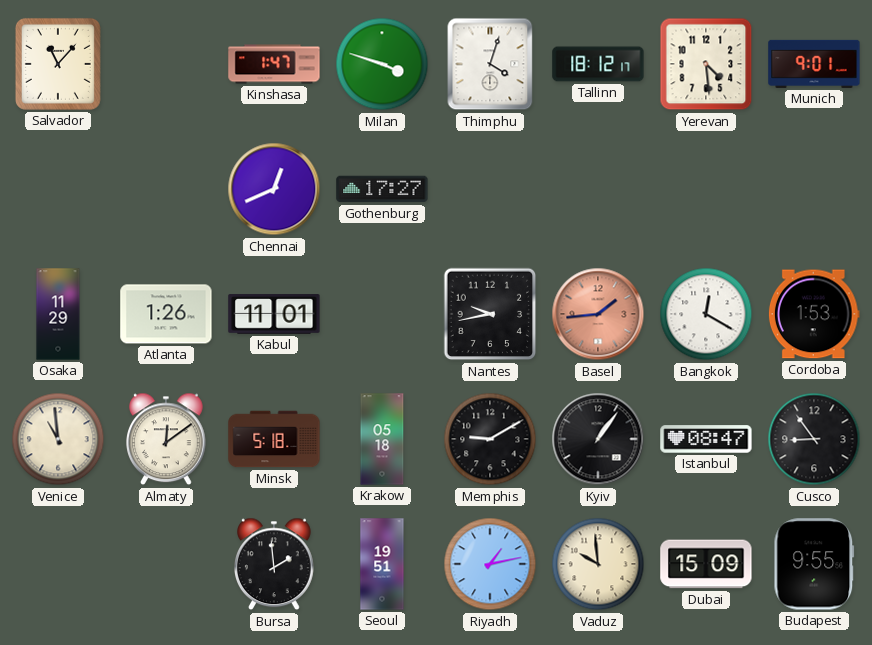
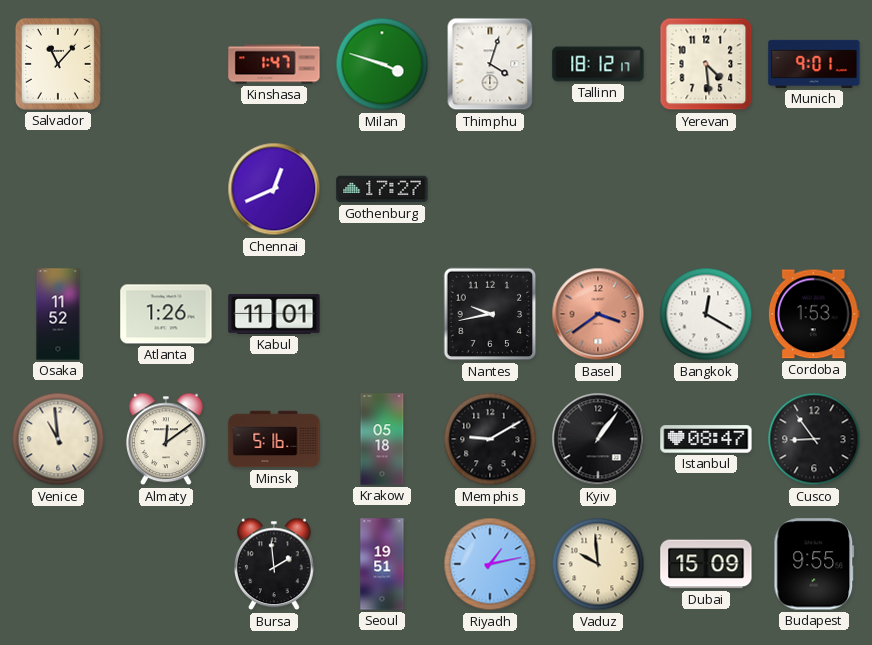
Osaka: 11:29 -> 11:52 (58, 314)
Basel: 1:44 -> 3:39 (598, 314)
Minsk: 5:18 -> 5:16 (274, 439)
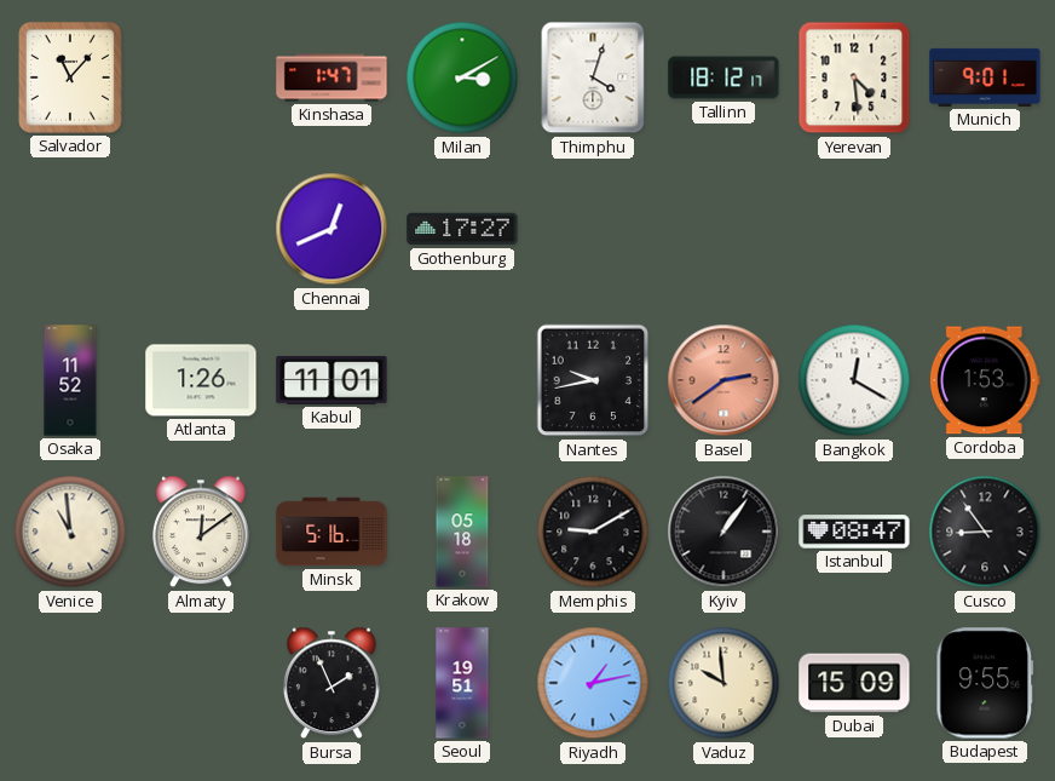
Milan: 3:48 -> 3:10 (462, 77)
Basel: 3:39 -> 2:39 (723, 380)
Bursa: 1:59 -> 1:56 (333, 683)
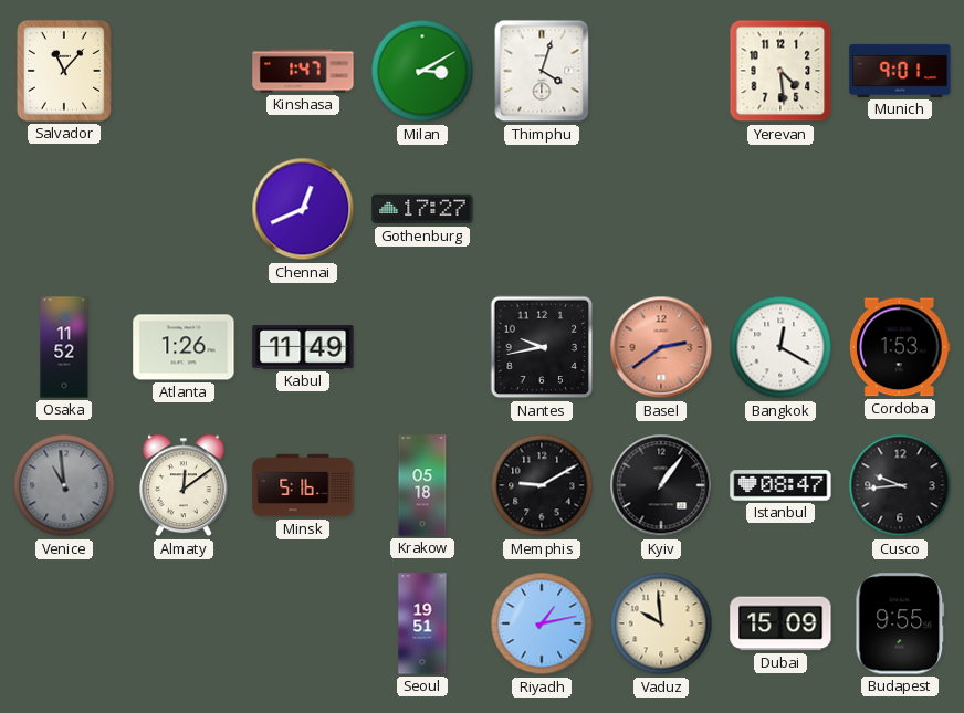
Tallinn: 18:12 -> none (723, 77)
Kabul: 11:01 -> 11:49 (303, 347)
Venice dial: cream -> grey (64, 485)
Cusco: 8:54 -> 9:44 (900, 485)
Bursa: 1:56 -> none (333, 683)
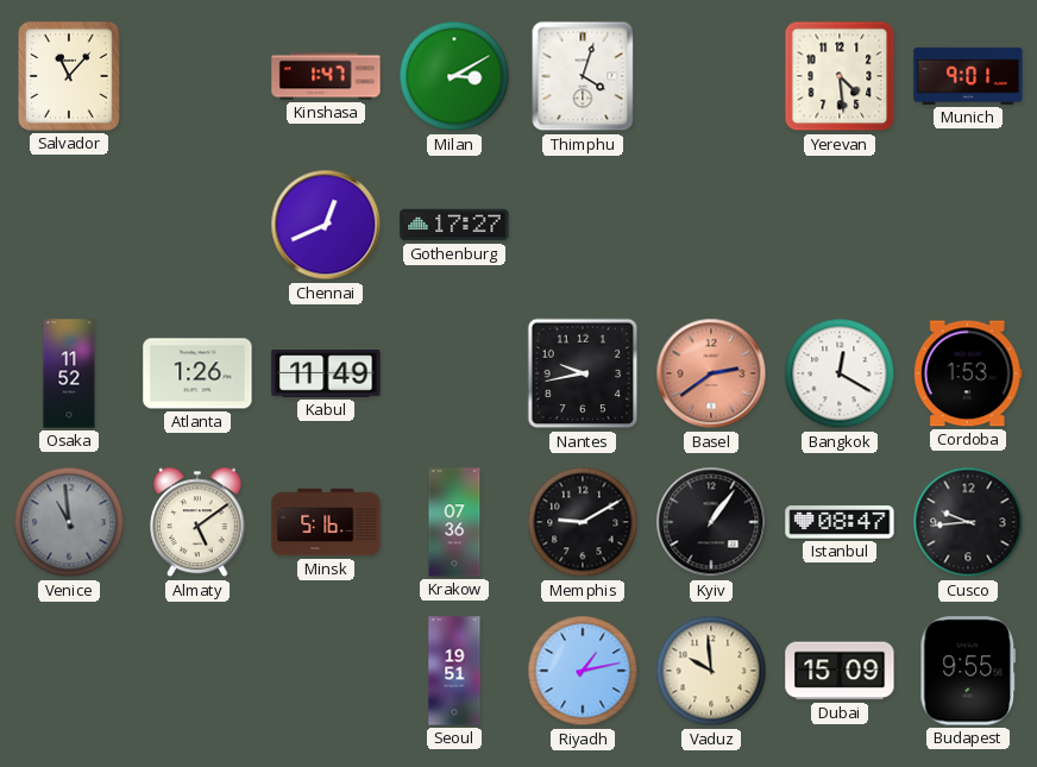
Almaty: 12:09 -> 5:09 (199, 522)
Krakow: 05:18 -> 07:36 (454, 522)
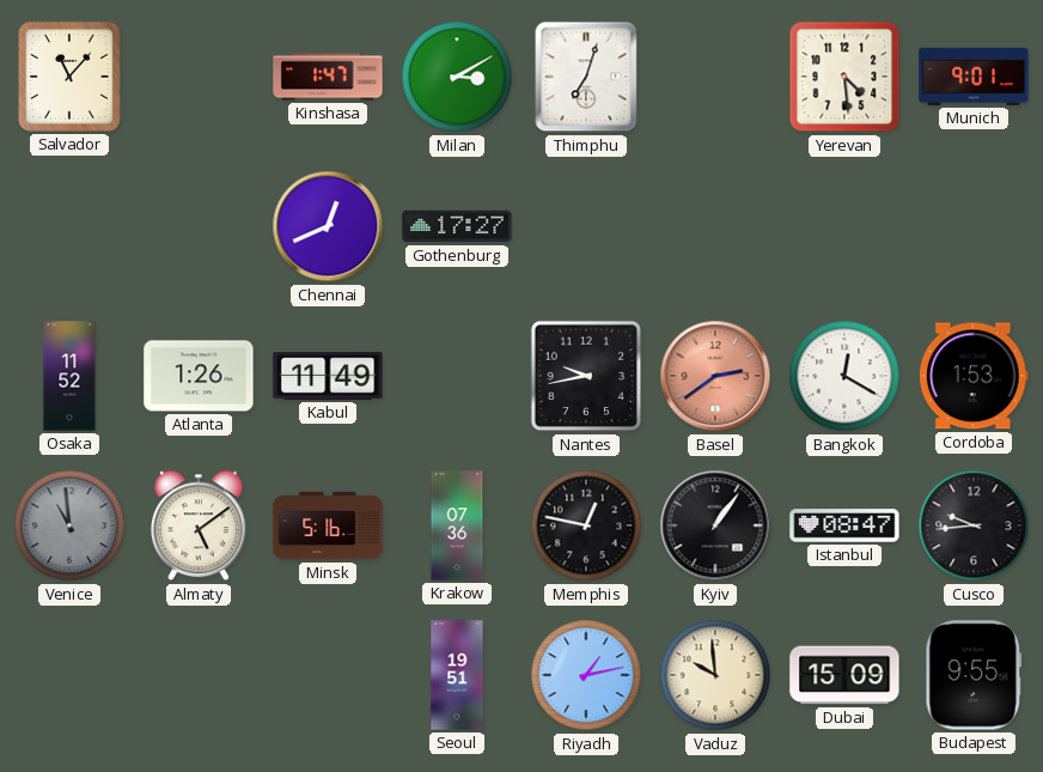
Thimphu: 4:03 -> 7:03 (586, 77)
Memphis: 9:10 -> 12:47 (586, 525)
